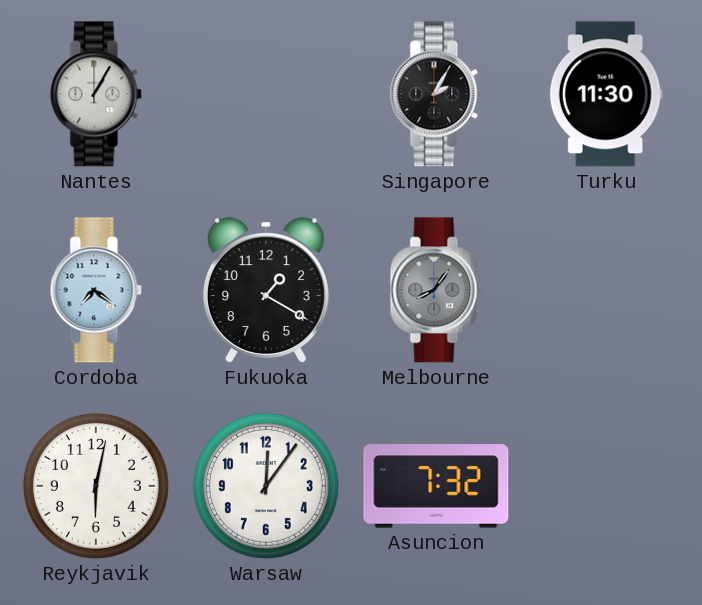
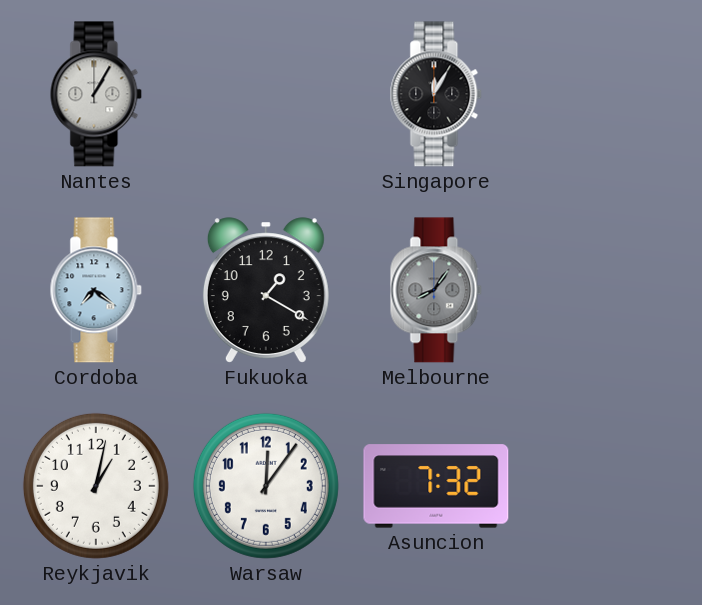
Singapore: 2:05 -> 12:05 (436, 94)
Turku: 11:30 -> none (606, 94)
Reykjavik: 6:02 -> 1:02 (96, 486)
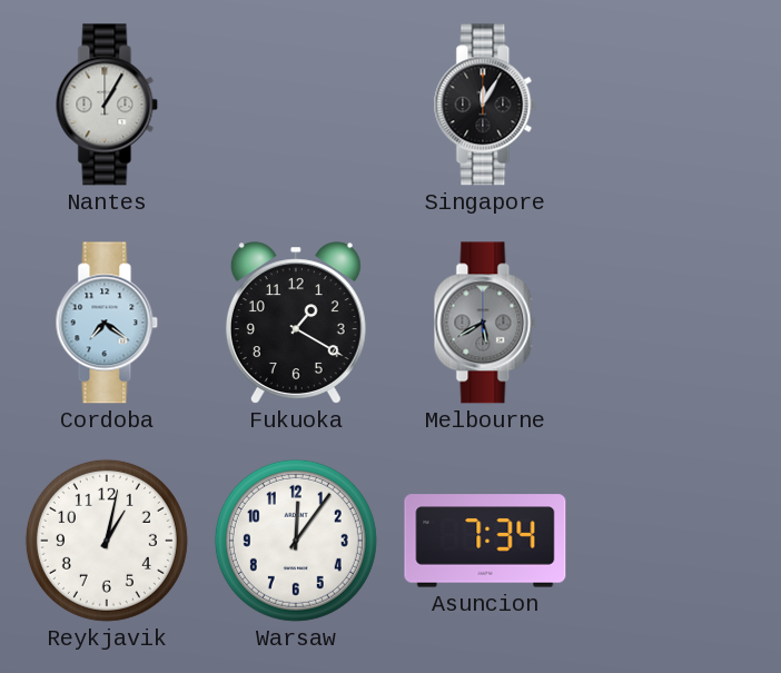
Melbourne: 8:06 -> 5:40 (485, 323)
Asuncion: 7:32 -> 7:34 (485, 541)
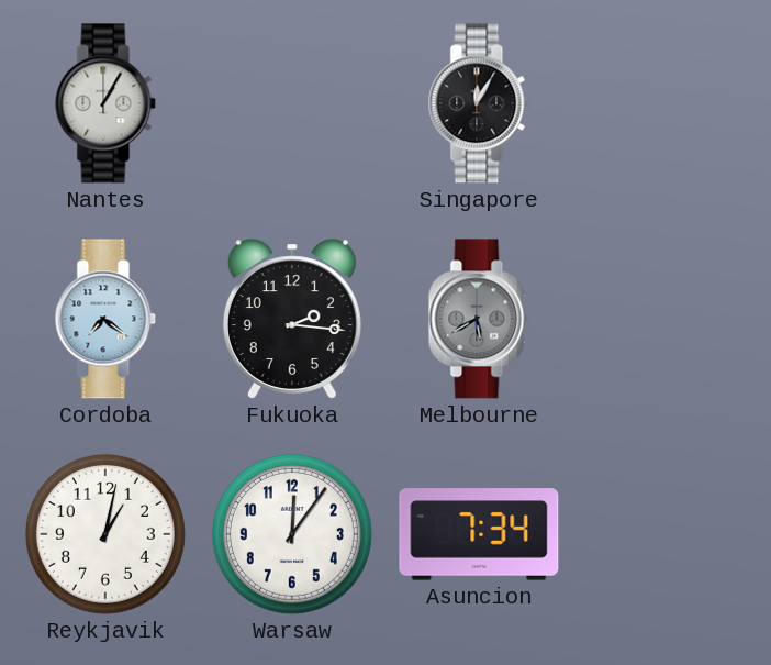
Fukuoka: 1:20 -> 2:16 (292, 319)
